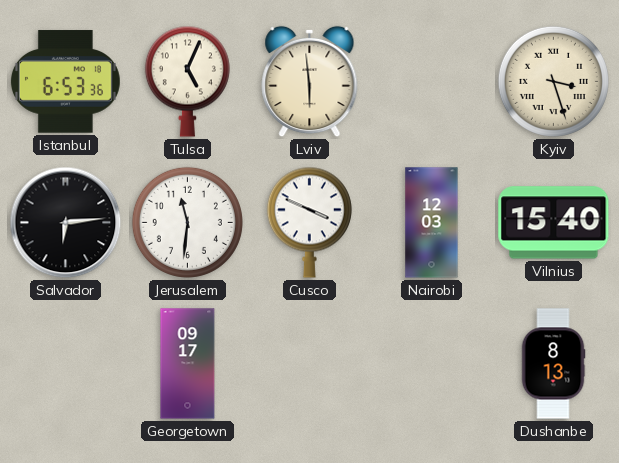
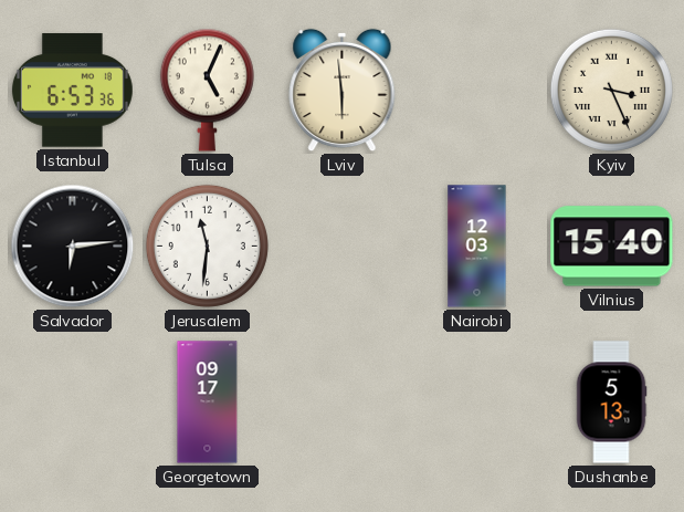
Kyiv: 3:27 -> 3:26 (611, 90)
Cusco: 3:49 -> none (309, 222)
Dushanbe: 8:13 -> 5:13 (611, 403)
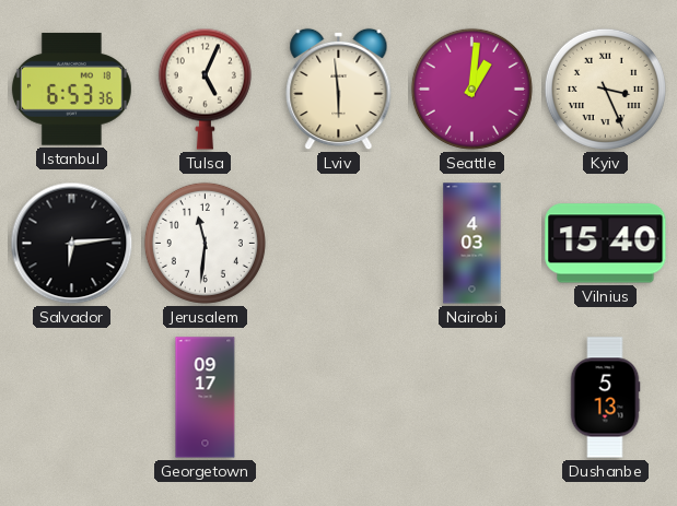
Seattle: none -> 1:01 (471, 89)
Nairobi: 12:03 -> 4:03 (472, 244)
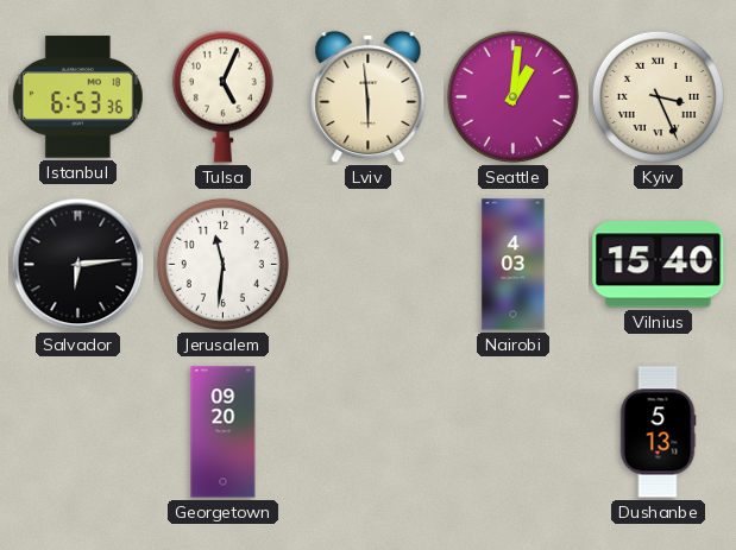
Georgetown: 09:17 -> 09:20 (224, 432)
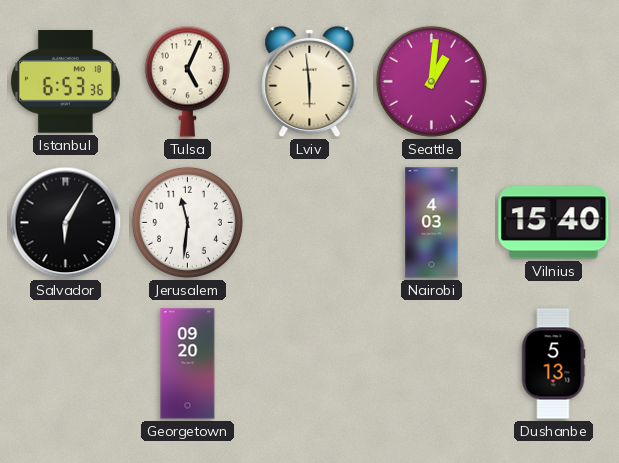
Kyiv: 3:26 -> none (658, 96)
Salvador: 6:14 -> 6:05 (66, 223)
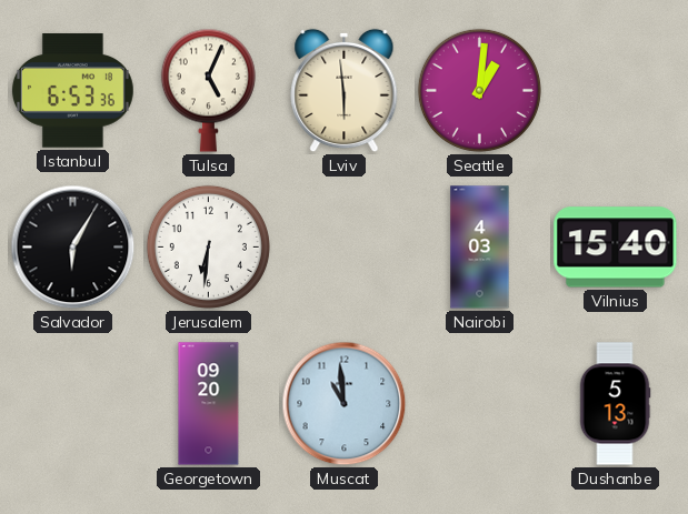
Jerusalem: 11:31 -> 6:31 (208, 246)
Muscat: none -> 10:59 (345, 404)
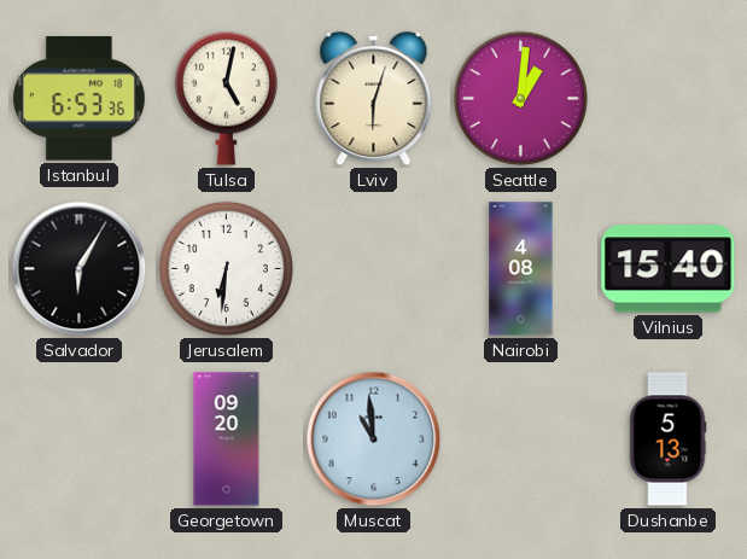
Tulsa: 5:04 -> 5:02 (226, 98)
Lviv: 5:59 -> 6:03 (374, 99)
Nairobi: 4:03 -> 4:08 (521, 269)
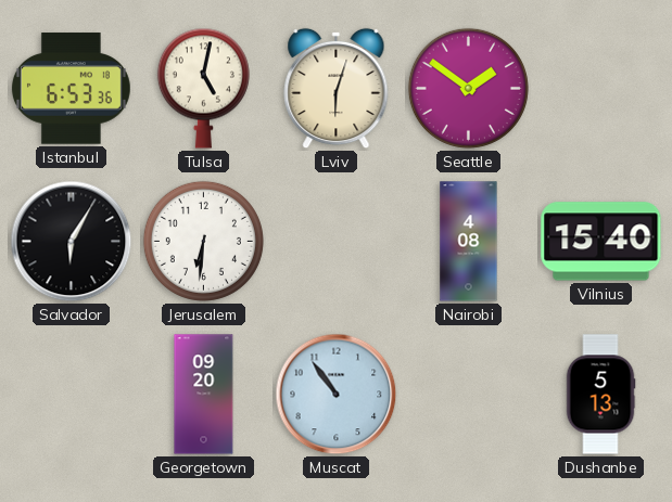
Seattle: 1:01 -> 1:51 (468, 88)
Muscat: 10:59 -> 10:54 (337, 395)
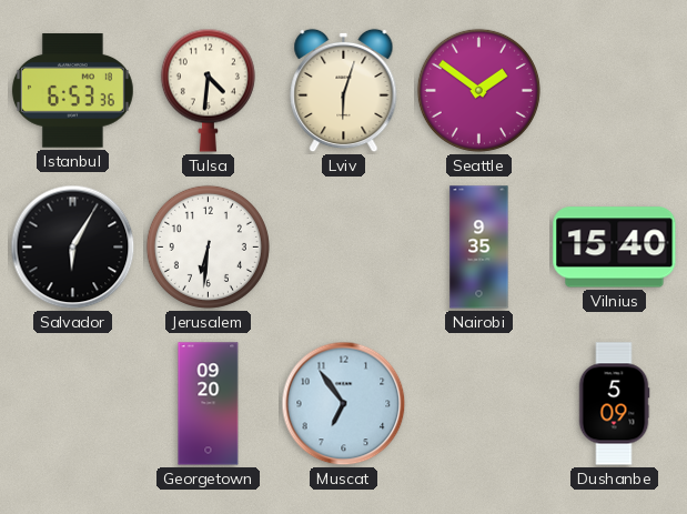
Tulsa: 5:02 -> 4:31 (208, 90)
Nairobi: 4:08 -> 9:35 (479, 248)
Muscat: 10:54 -> 6:54 (344, 404)
Dushanbe: 5:13 -> 5:09 (614, 404)
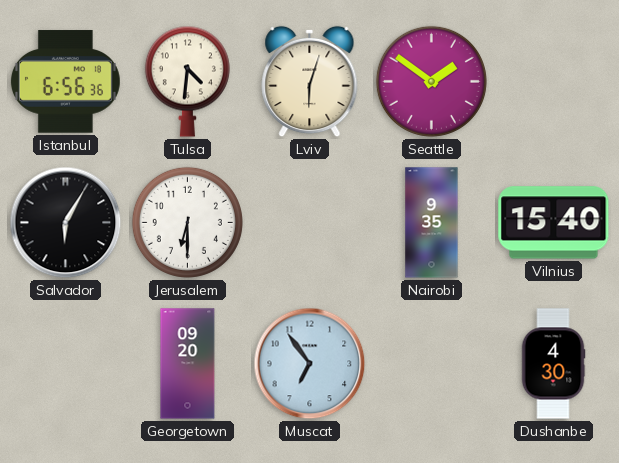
Istanbul: 6:53 -> 6:56 (65, 82)
Jerusalem: 6:31 -> 6:30 (187, 222)
Dushanbe: 5:09 -> 4:30 (553, 364)
